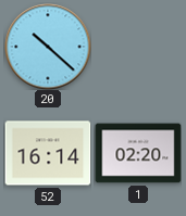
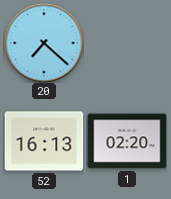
20: 10:22 -> 7:22 (44, 43)
52: 16:14 -> 16:13 (44, 141)
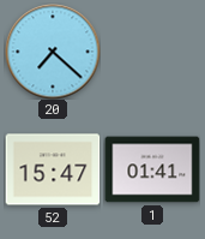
52: 16:13 -> 15:47 (53, 169)
1: 02:20 -> 01:41 (152, 169)
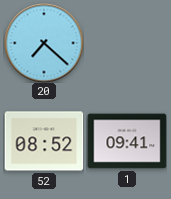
52: 15:47 -> 08:52 (44, 141)
1: 01:41 -> 09:41 (127, 141)
